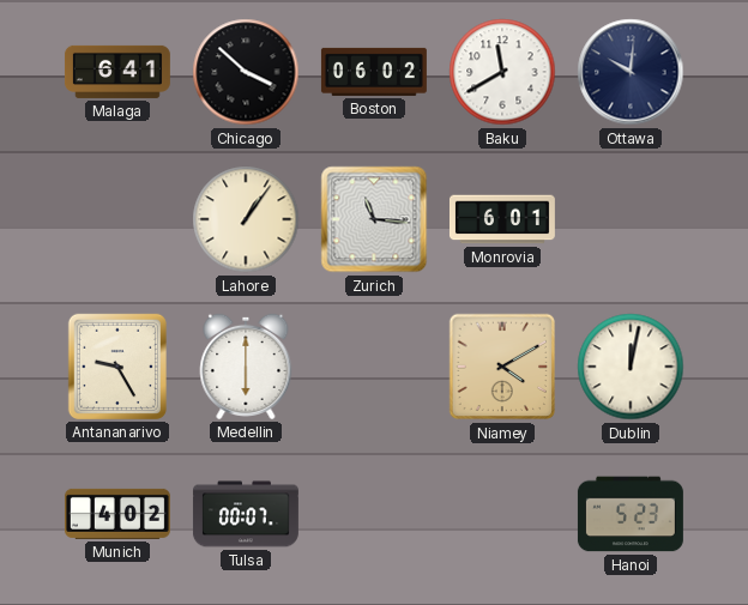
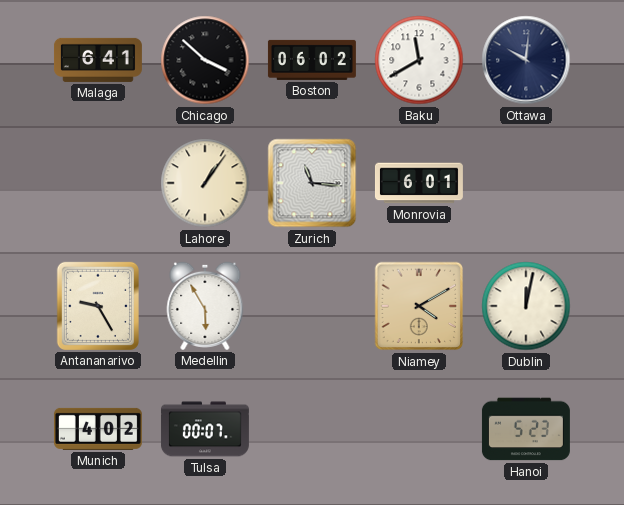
Medellin: 6:00 -> 5:55 (205, 306)
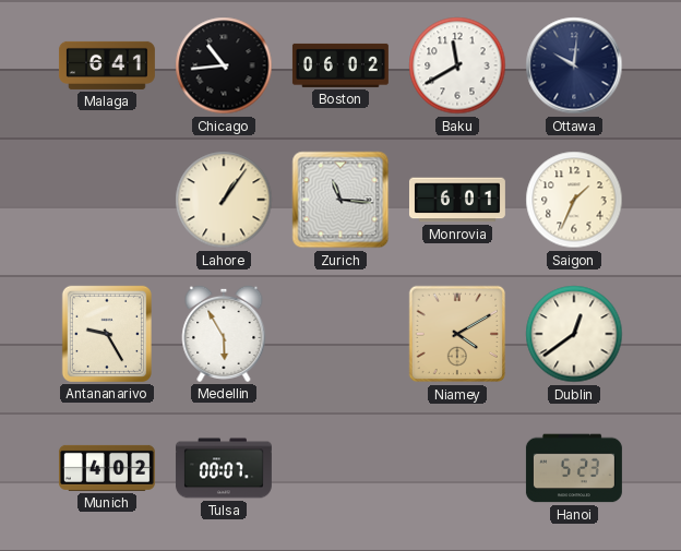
Chicago: 3:52 -> 10:44 (224, 65)
Saigon: none -> 1:34 (574, 200)
Dublin: 12:02 -> 12:39 (574, 334)
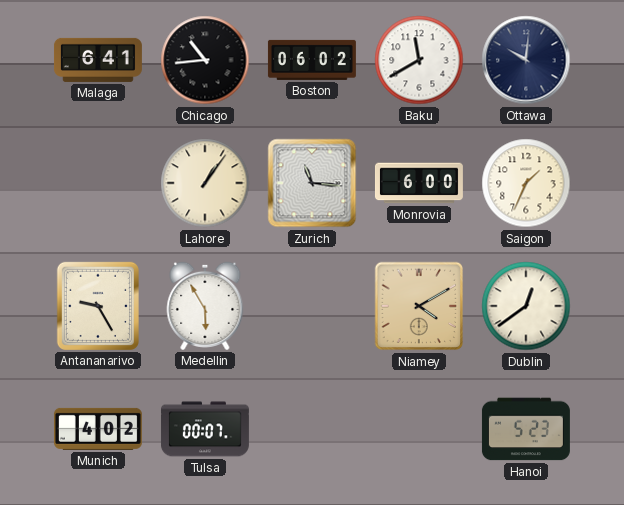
Monrovia: 6:01 -> 6:00 (419, 183)
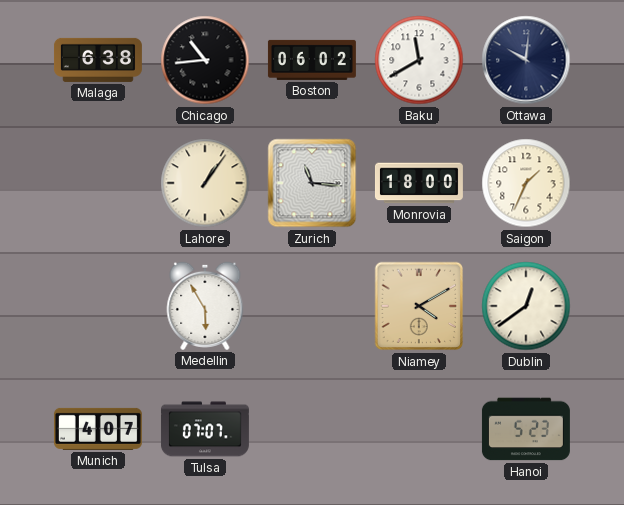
Malaga: 6:41 -> 6:38 (98, 60)
Monrovia: 6:00 -> 18:00 (419, 183)
Antananarivo: 9:25 -> none (98, 306)
Munich: 4:02 -> 4:07 (98, 429)
Tulsa: 00:07 -> 07:07 (205, 429)
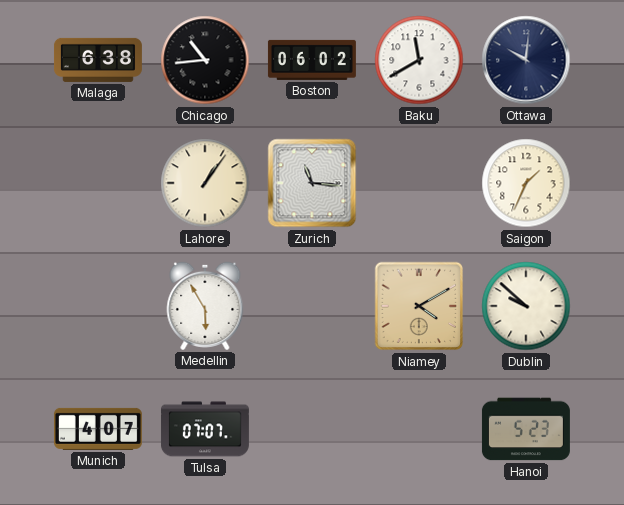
Monrovia: 18:00 -> none (419, 183)
Dublin: 12:39 -> 9:52 (526, 306)
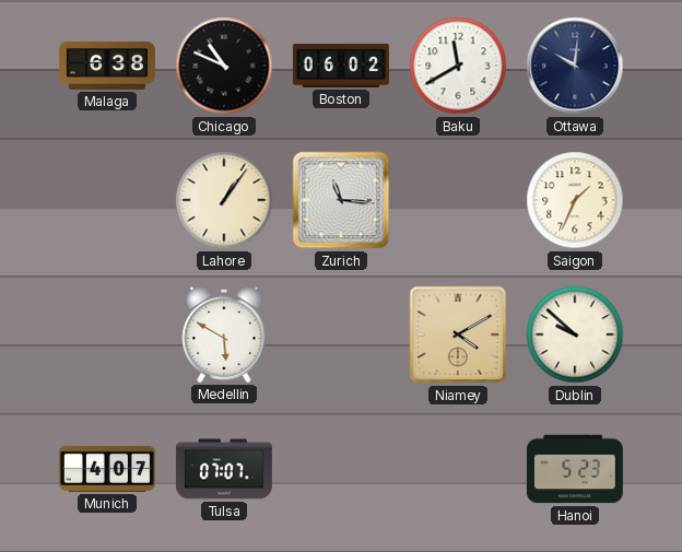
Chicago: 10:44 -> 10:49 (224, 66)
Medellin: 5:55 -> 5:50 (224, 334)
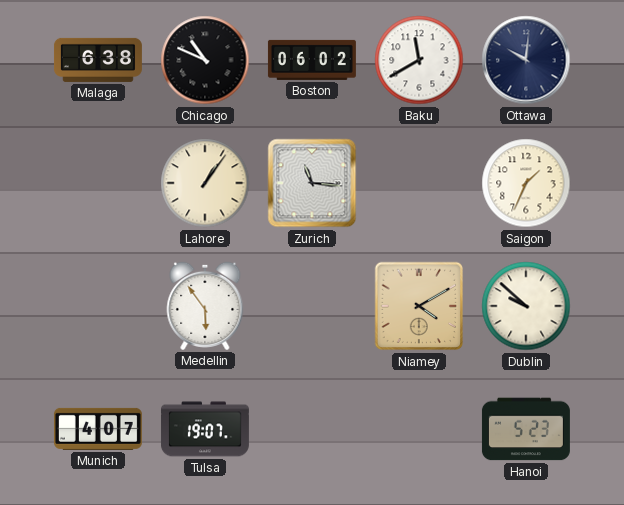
Medellin: 5:50 -> 5:54 (205, 306)
Tulsa: 07:07 -> 19:07 (205, 429)
